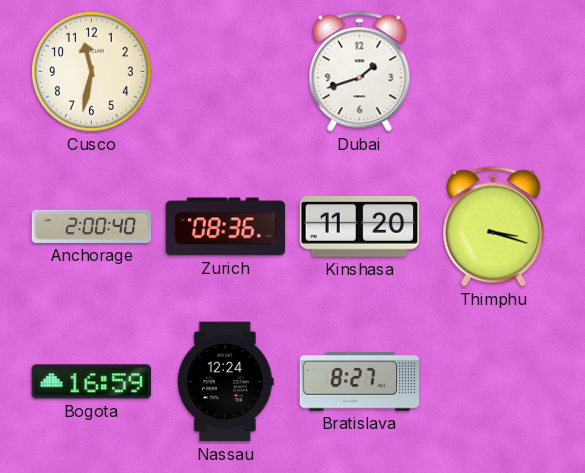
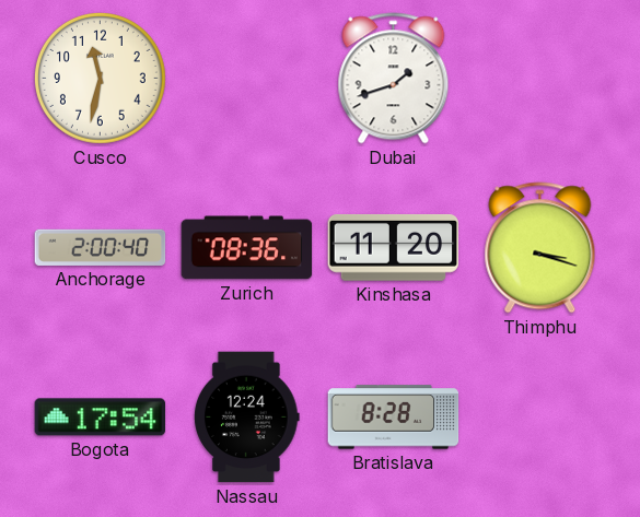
Bogota: 16:59 -> 17:54 (101, 418)
Bratislava: 8:27 -> 8:28 (394, 418)
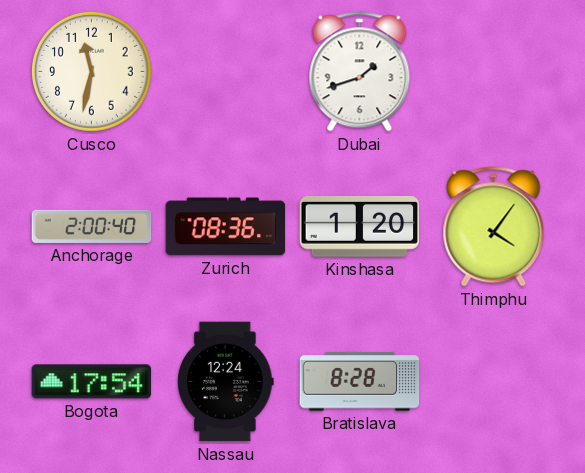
Kinshasa: 11:20 -> 1:20 (360, 227)
Thimphu: 3:18 -> 4:06 (494, 227)
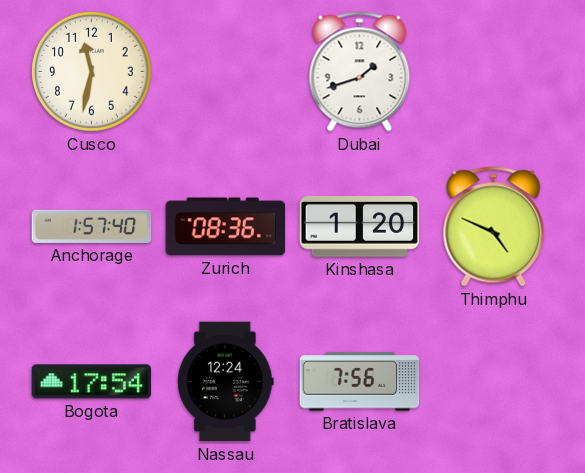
Anchorage: 2:00 -> 1:57 (92, 226)
Thimphu: 4:06 -> 4:49 (494, 227)
Bratislava: 8:28 -> 7:56 (360, 382)
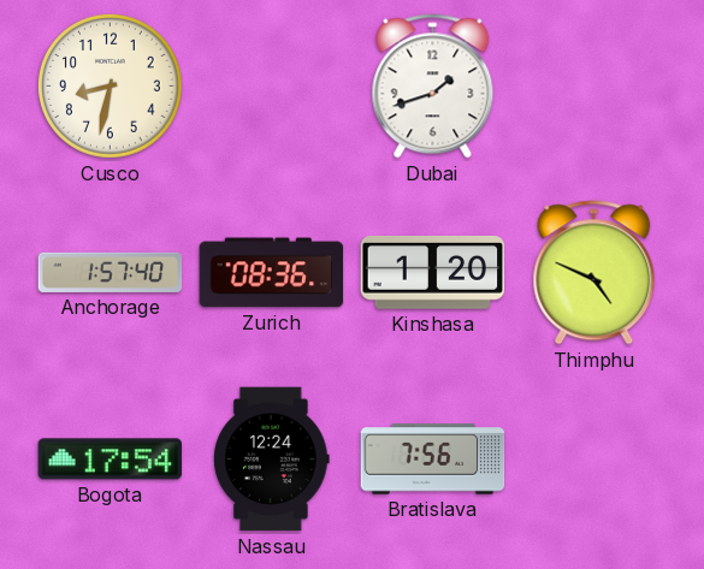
Cusco: 11:32 -> 8:32 (110, 85)
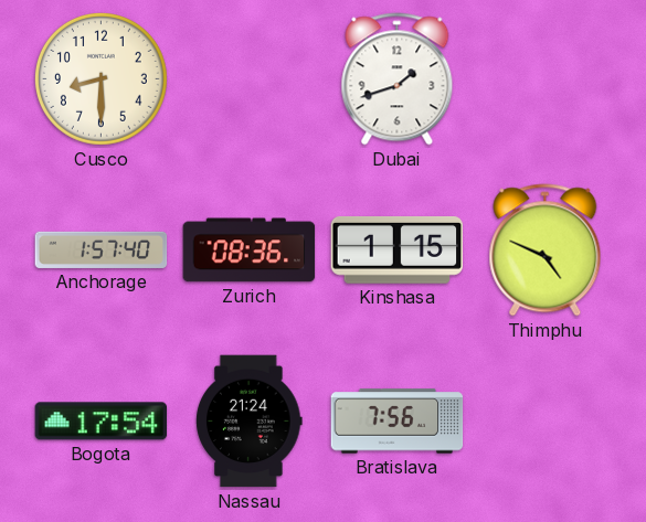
Cusco: 8:32 -> 8:30 (100, 78)
Kinshasa: 1:20 -> 1:15 (398, 251)
Nassau: 12:24 -> 21:24 (250, 422)
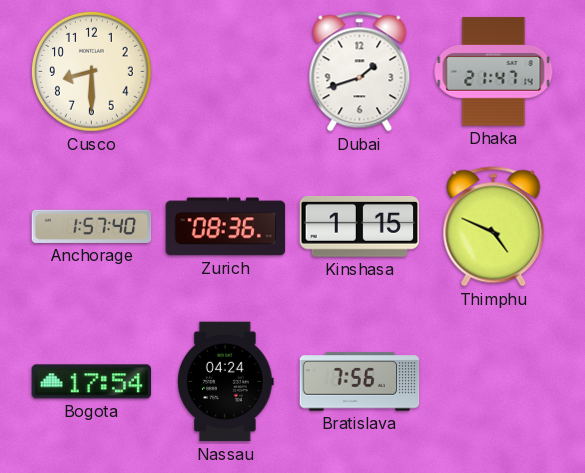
Dhaka: none -> 21:47 (494, 72)
Nassau: 21:24 -> 04:24 (226, 382)
